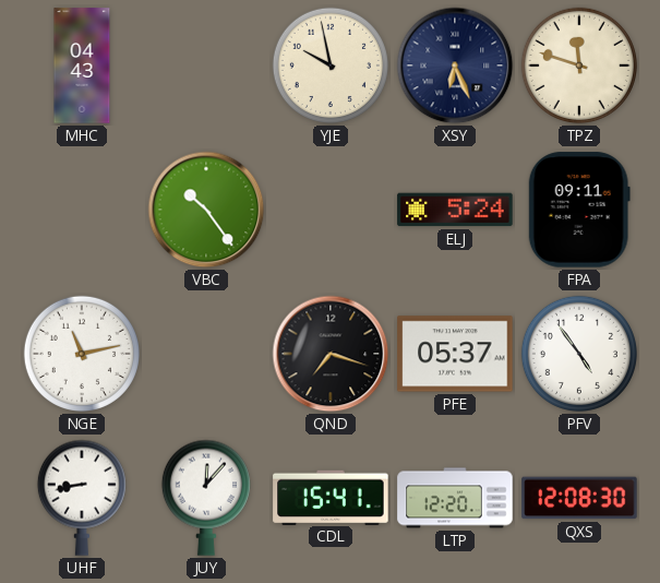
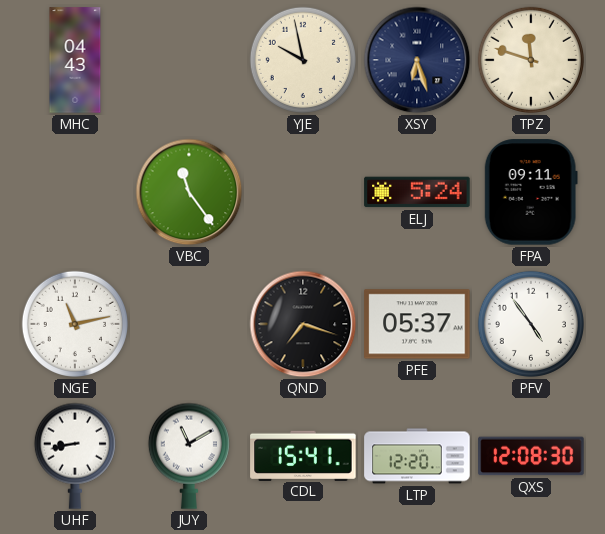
XSY: 6:26 -> 6:27 (417, 60)
VBC: 10:24 -> 11:24 (189, 192)
JUY: 12:07 -> 11:10 (189, 456)
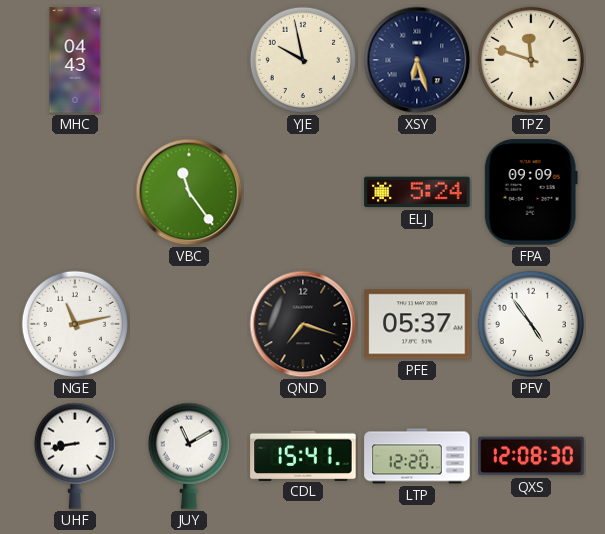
FPA: 09:11 -> 09:09 (531, 192)
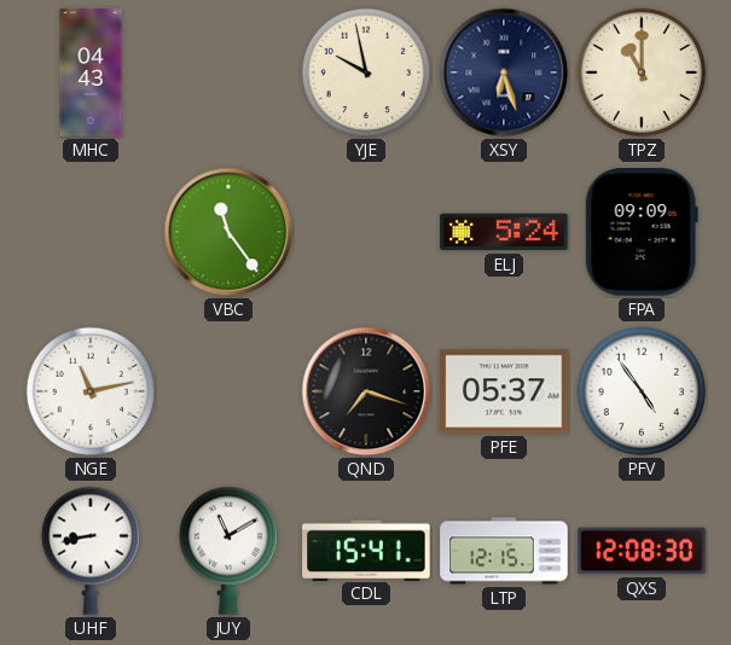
TPZ: 11:48 -> 11:00 (642, 72)
LTP: 12:20 -> 12:15 (504, 551)
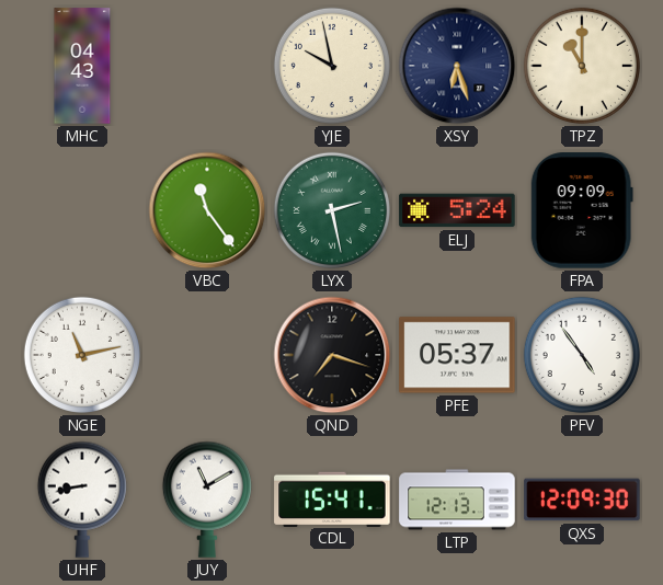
LYX: none -> 2:28 (332, 210)
LTP: 12:15 -> 12:13 (457, 500)
QXS: 12:08 -> 12:09 (582, 500)
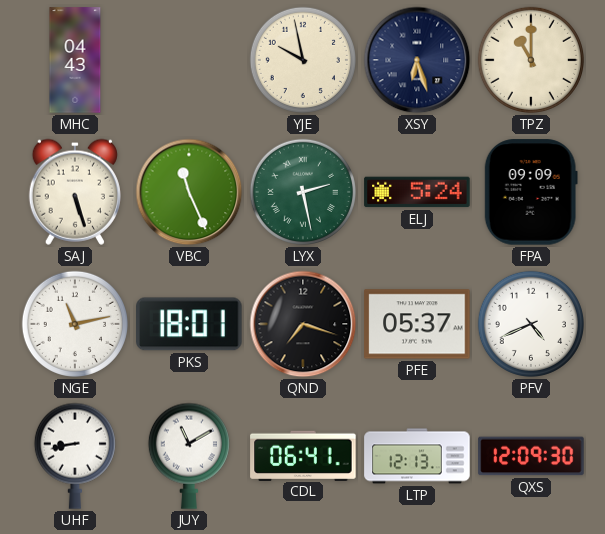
SAJ: none -> 5:27 (75, 192)
VBC: 11:24 -> 11:26 (189, 192)
PKS: none -> 18:01 (189, 324)
PFV: 4:54 -> 4:41 (531, 324)
CDL: 15:41 -> 06:41 (303, 455)
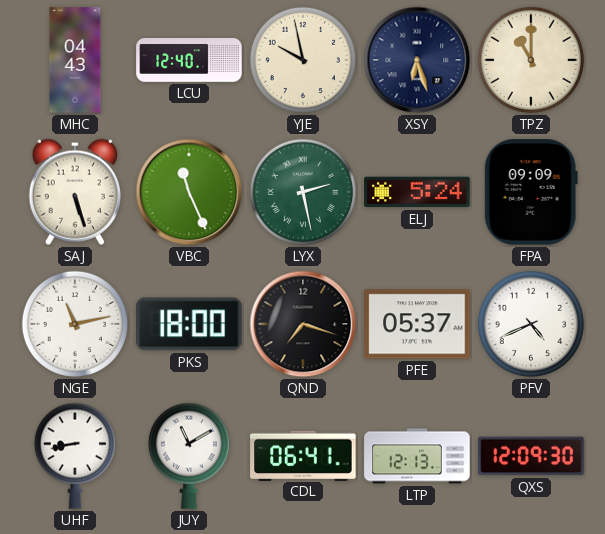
LCU: none -> 12:40 (189, 61)
PKS: 18:01 -> 18:00 (189, 324)
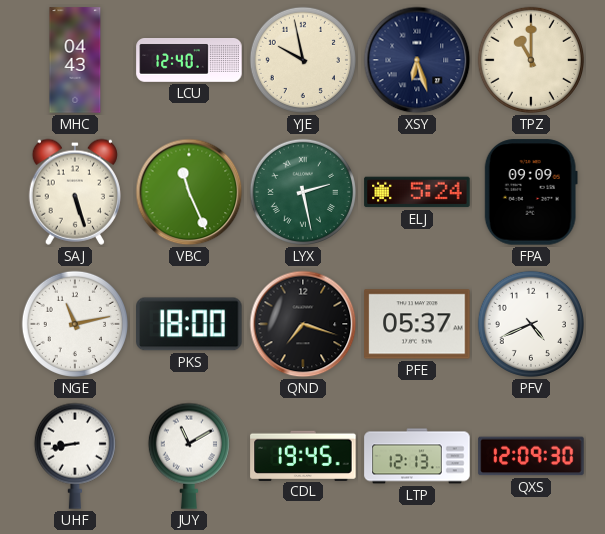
CDL: 06:41 -> 19:45 (303, 455)
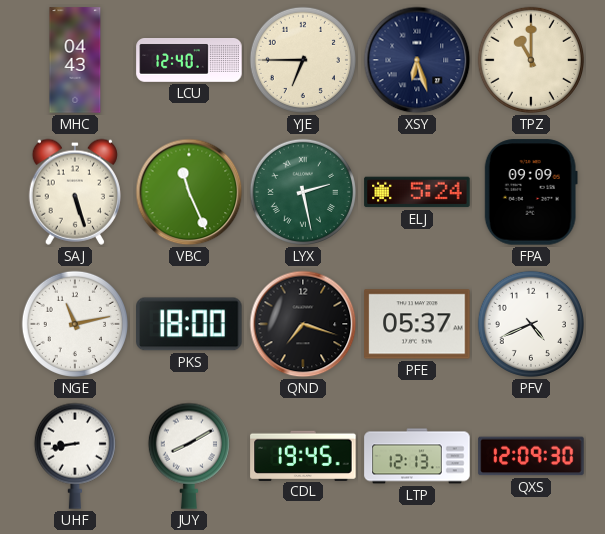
YJE: 9:58 -> 6:45 (303, 60)
JUY: 11:10 -> 8:10 (189, 456)
